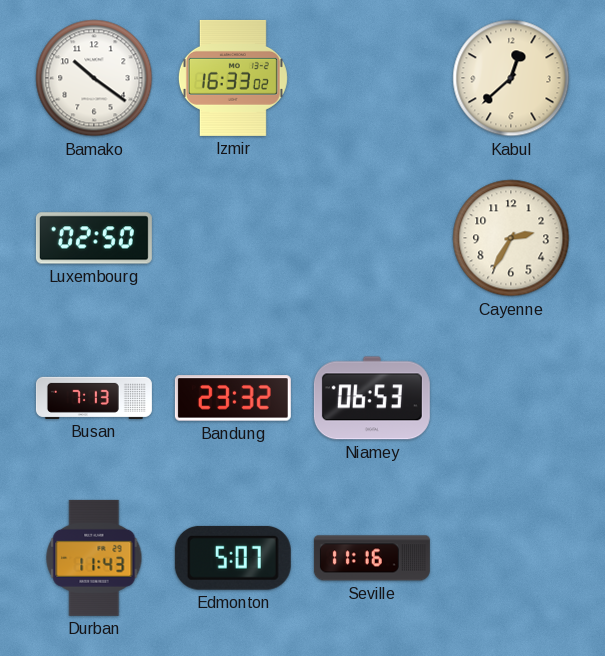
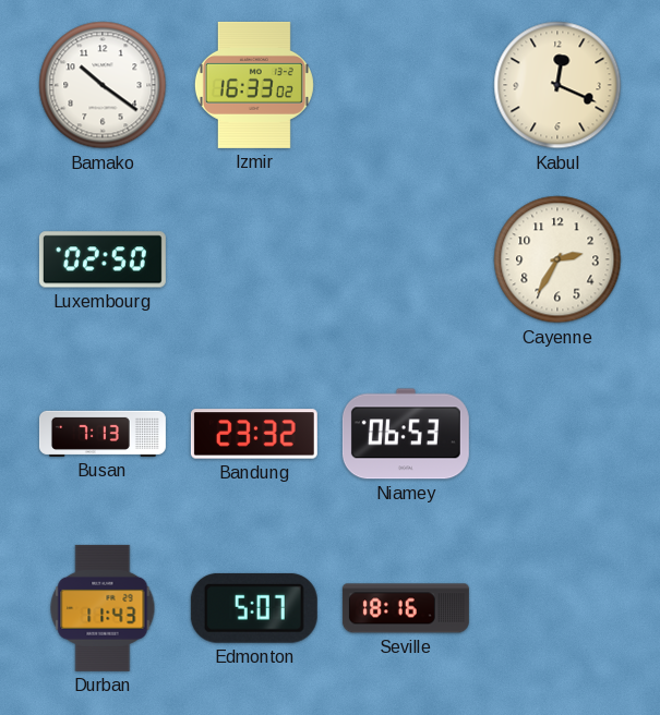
Kabul: 12:38 -> 12:19 (557, 85)
Seville: 11:16 -> 18:16 (406, 608)
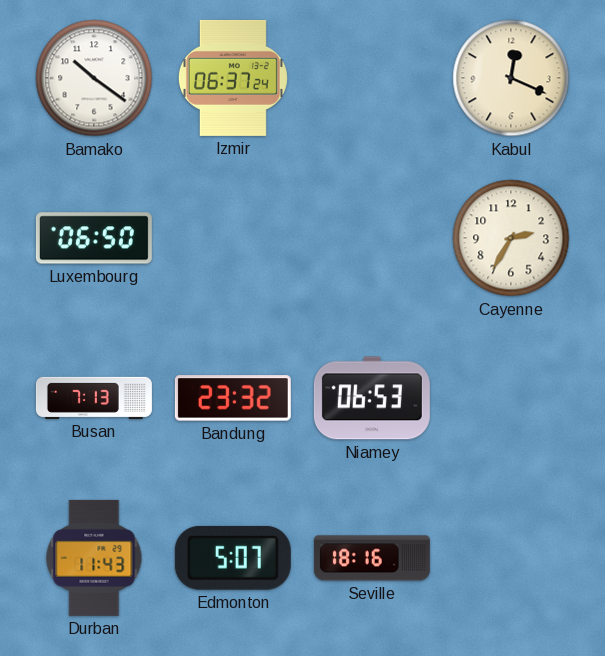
Izmir: 16:33 -> 06:37 (233, 78)
Luxembourg: 02:50 -> 06:50 (94, 238)
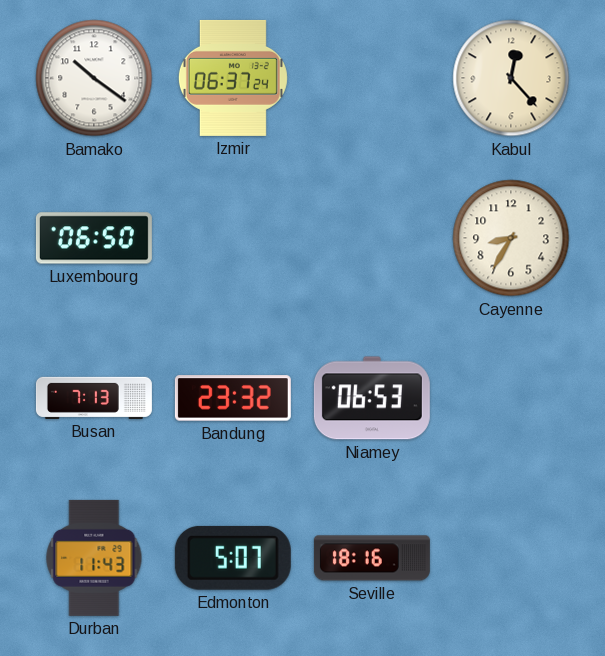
Kabul: 12:19 -> 12:23 (511, 78)
Cayenne: 2:35 -> 8:35 (511, 238)
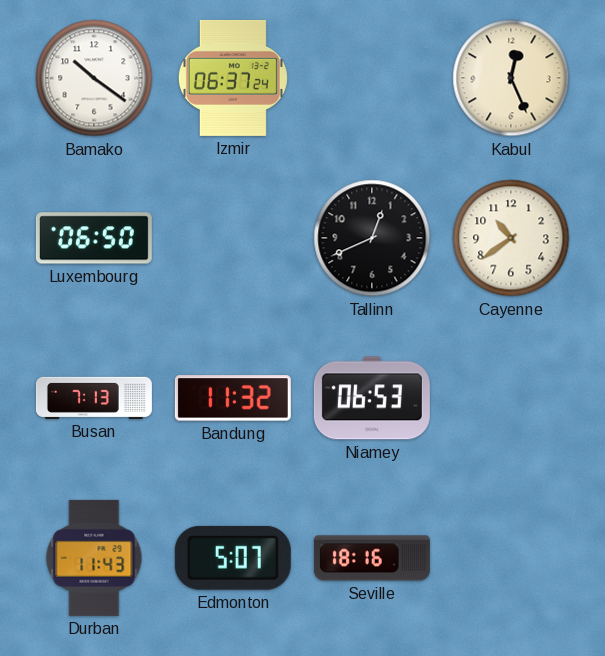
Kabul: 12:23 -> 12:26 (511, 78)
Tallinn: none -> 12:41 (372, 238)
Cayenne: 8:35 -> 10:39 (511, 238)
Bandung: 23:32 -> 11:32 (233, 398)
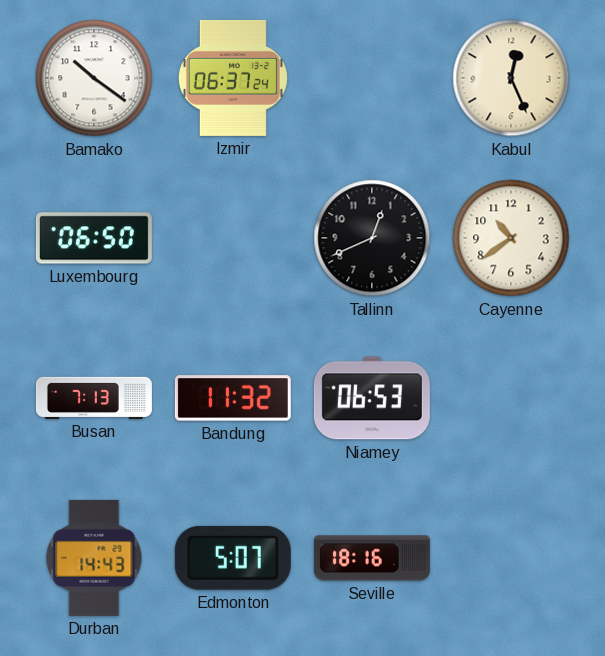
Durban: 11:43 -> 14:43 (94, 558)
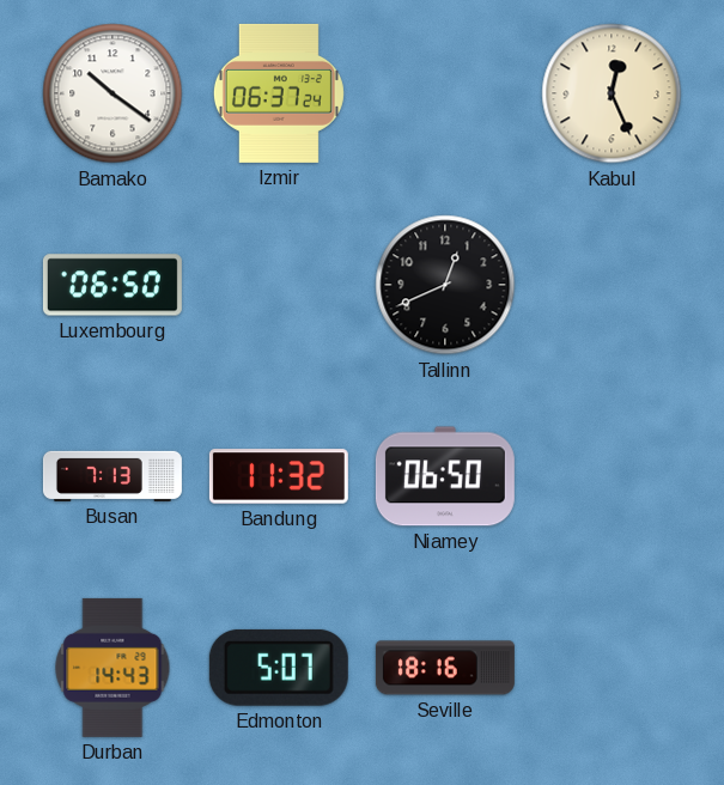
Cayenne: 10:39 -> none (511, 238)
Niamey: 06:53 -> 06:50 (445, 476)
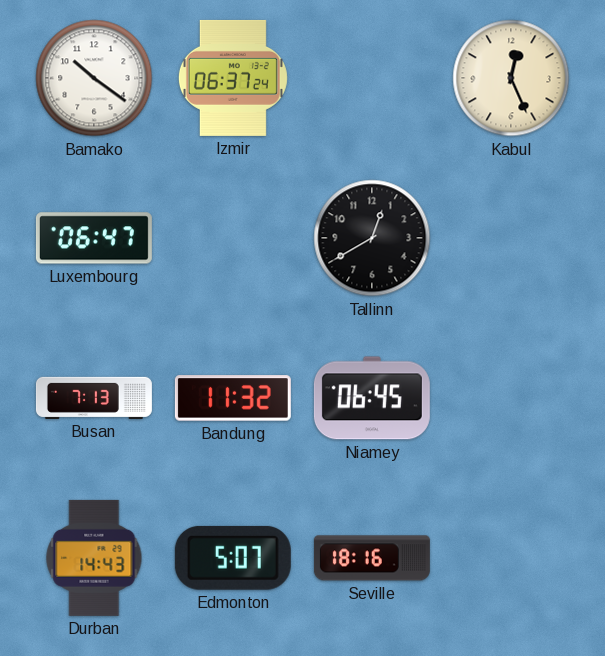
Luxembourg: 06:50 -> 06:47 (94, 238)
Tallinn: 12:41 -> 12:40 (372, 238)
Niamey: 06:50 -> 06:45 (372, 398)
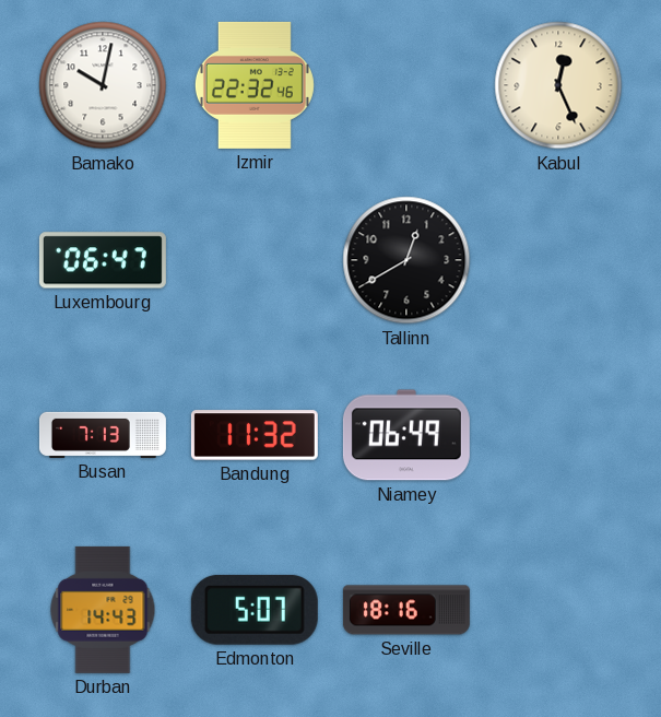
Bamako: 10:21 -> 10:02 (103, 85)
Izmir: 06:37 -> 22:32 (255, 85)
Niamey: 06:45 -> 06:49 (406, 435)
